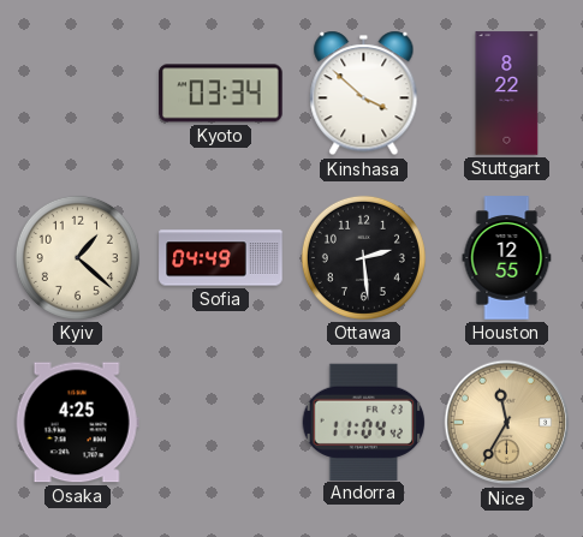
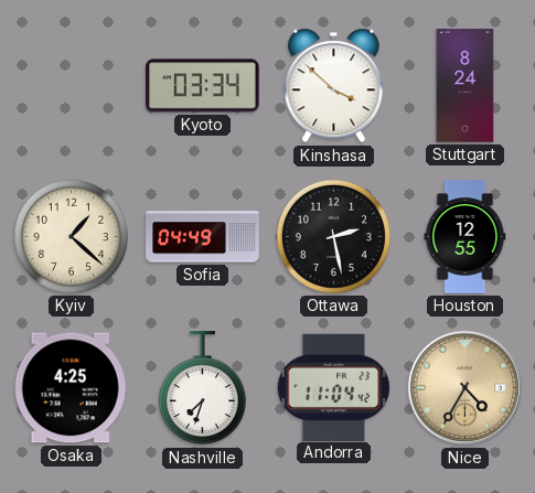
Stuttgart: 8:22 -> 8:24 (466, 86)
Ottawa: 2:29 -> 2:28 (333, 236)
Nashville: none -> 7:33 (202, 388)
Nice: 11:35 -> 4:35 (466, 388)
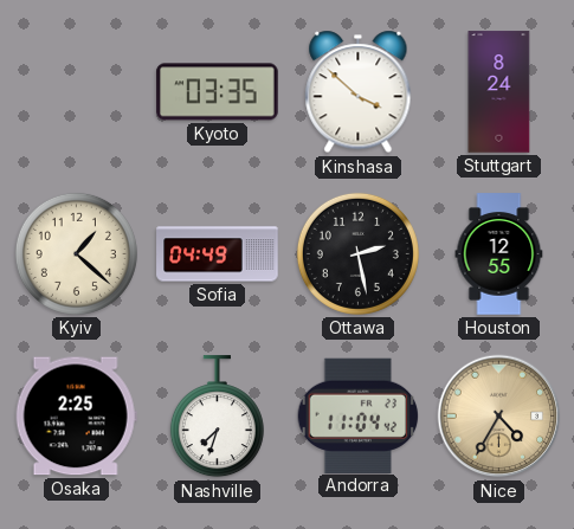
Kyoto: 03:34 -> 03:35 (218, 92)
Osaka: 4:25 -> 2:25 (76, 417)
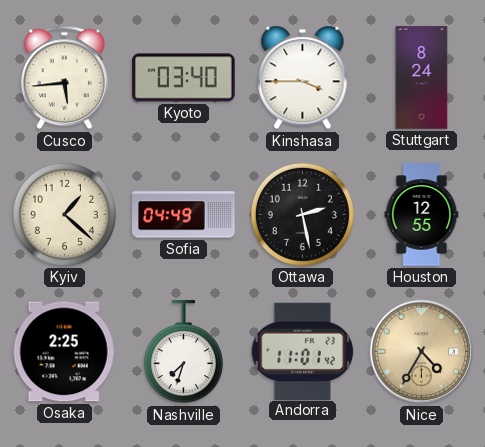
Cusco: none -> 5:44 (64, 78)
Kyoto: 03:35 -> 03:40 (184, 78)
Kinshasa: 3:52 -> 3:45 (303, 78)
Andorra: 11:04 -> 11:01 (303, 351)
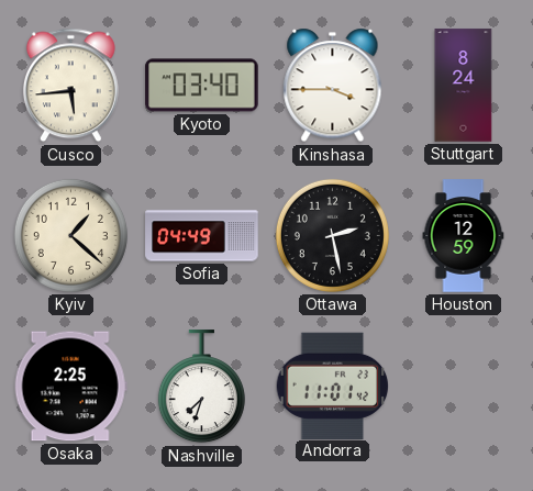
Houston: 12:55 -> 12:59 (464, 236)
Nice: 4:35 -> none (422, 352)
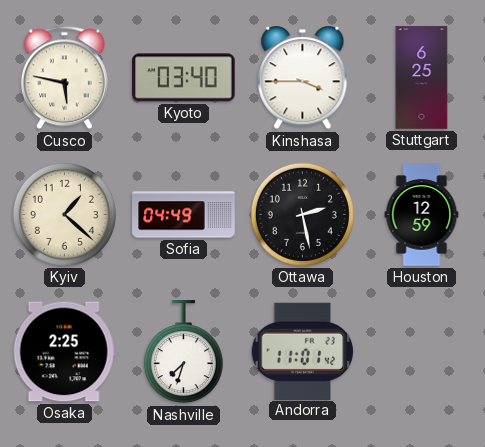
Cusco: 5:44 -> 5:47 (64, 78)
Stuttgart: 8:24 -> 6:25 (422, 78)
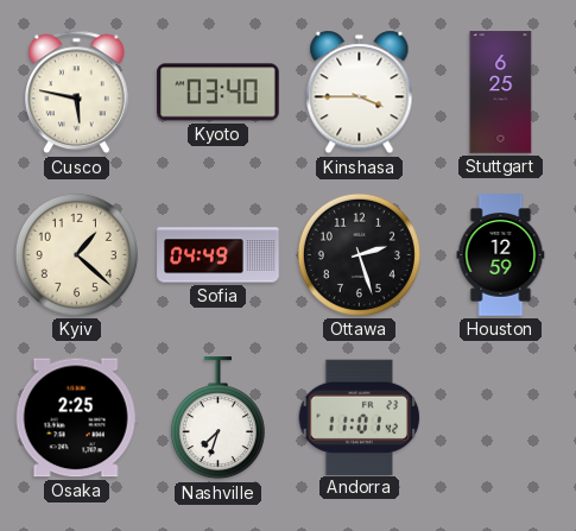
Ottawa: 2:28 -> 2:27 (359, 254)
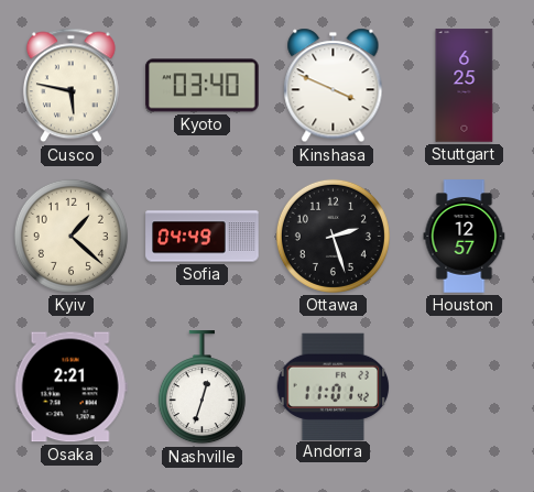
Kinshasa: 3:45 -> 3:49 (334, 86)
Houston: 12:59 -> 12:57 (465, 237)
Osaka: 2:25 -> 2:21 (70, 387)
Nashville: 7:33 -> 12:33 (201, 387)
